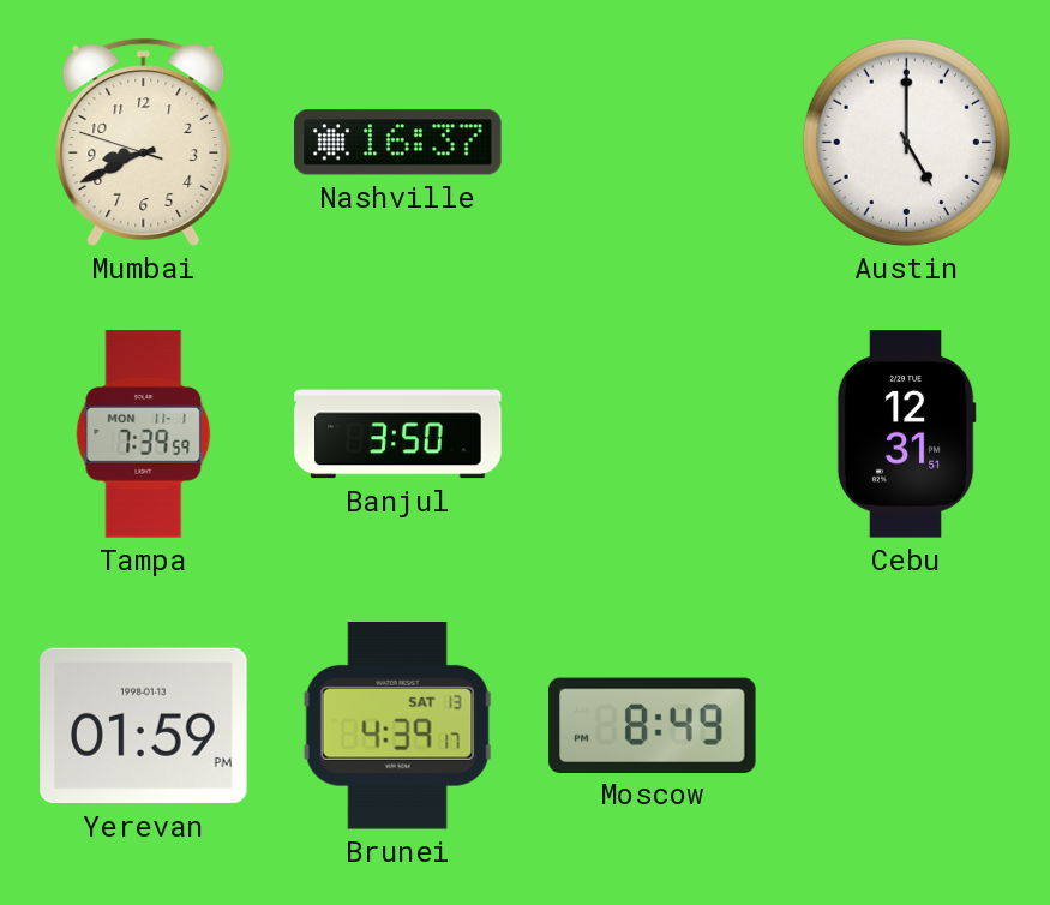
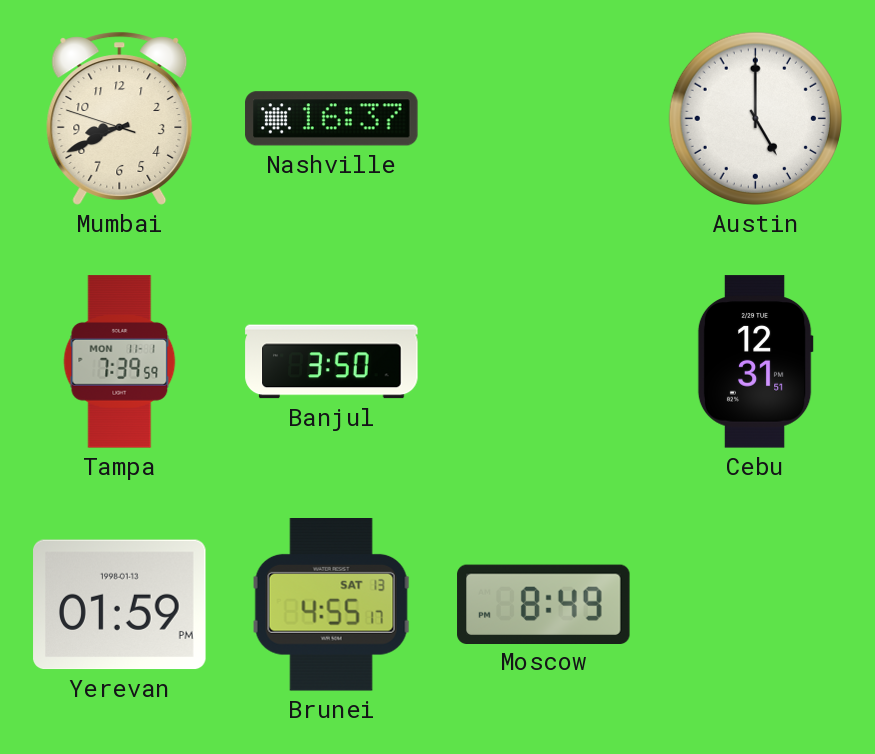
Brunei: 4:39 -> 4:55 (331, 605)
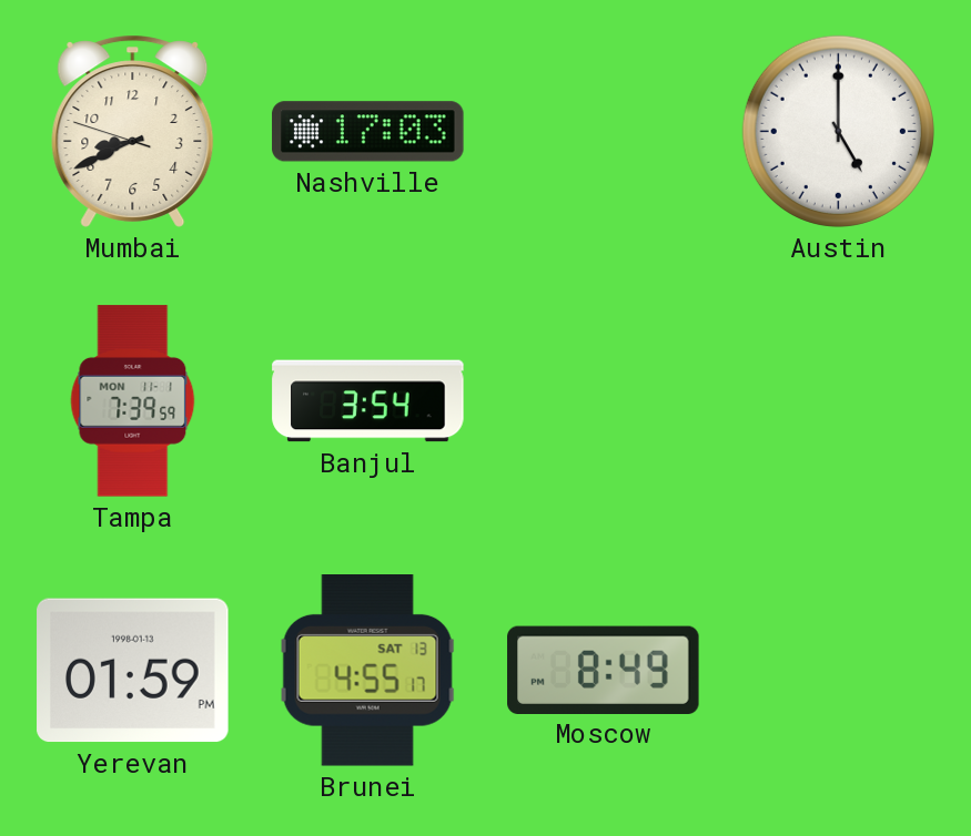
Nashville: 16:37 -> 17:03 (368, 132)
Banjul: 3:50 -> 3:54 (368, 401)
Cebu: 12:31 -> none (755, 362)
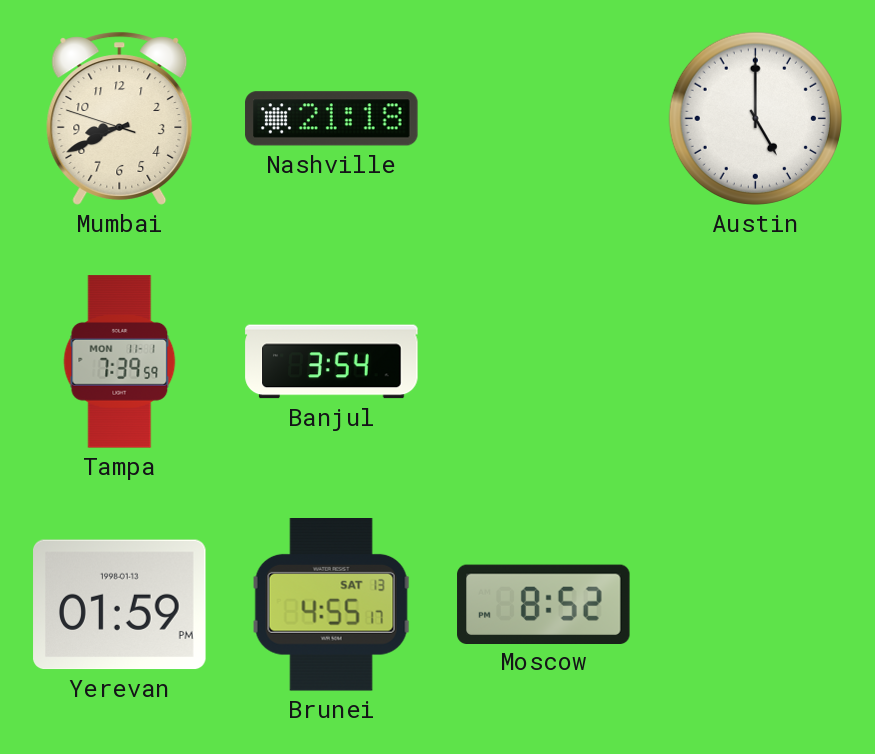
Nashville: 17:03 -> 21:18 (332, 119)
Moscow: 8:49 -> 8:52 (544, 604)
